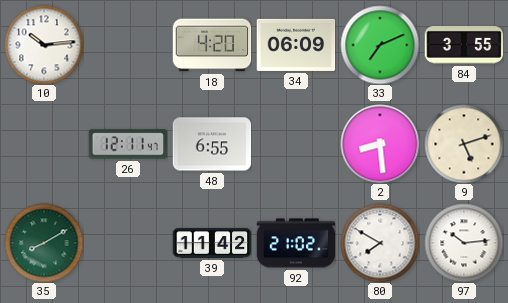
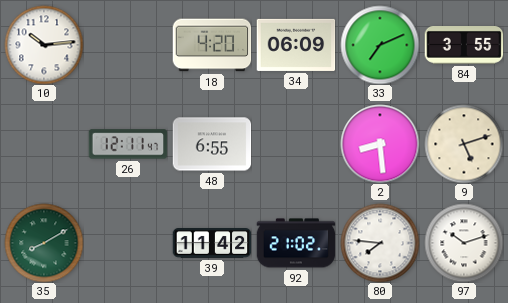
80: 7:50 -> 7:46 (380, 243)
97: 10:14 -> 10:12 (464, 243)
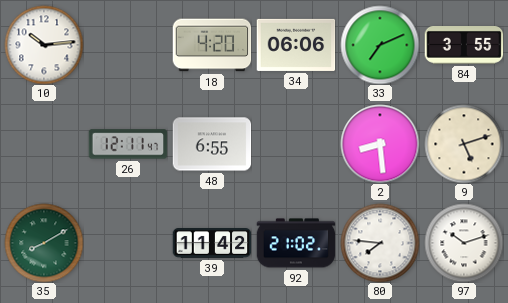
34: 06:09 -> 06:06 (296, 45)
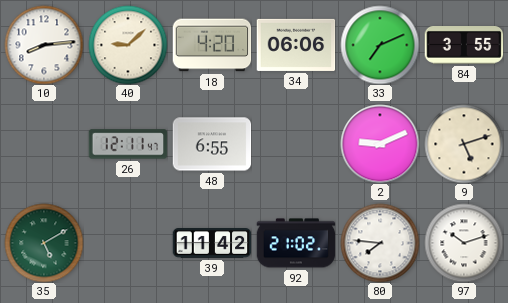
10: 10:14 -> 8:14 (44, 45)
40: none -> 9:08 (128, 45)
2: 8:29 -> 9:11 (380, 144)
35: 8:10 -> 5:10 (44, 243)
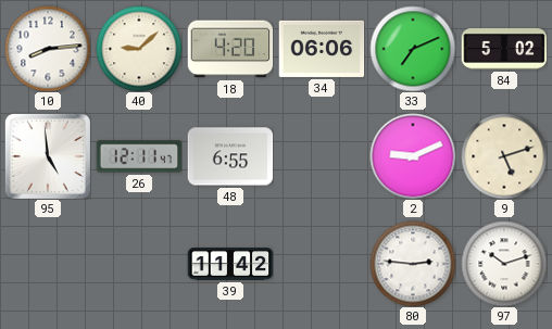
84: 3:55 -> 5:02 (504, 50)
95: none -> 4:59 (48, 156)
35: 5:10 -> none (44, 243)
92: 21:02 -> none (296, 243)
80: 7:46 -> 2:46 (413, 264)
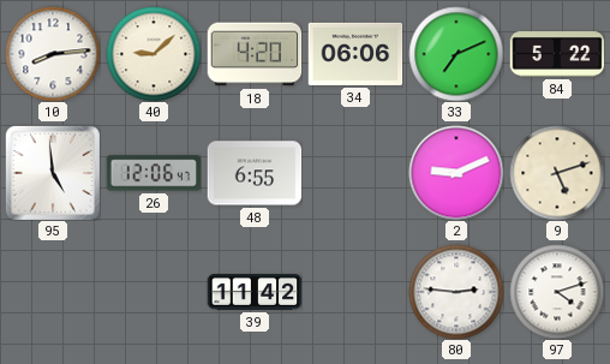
84: 5:02 -> 5:22 (557, 55)
26: 12:11 -> 12:06 (154, 173)
97: 10:12 -> 4:12 (557, 292)
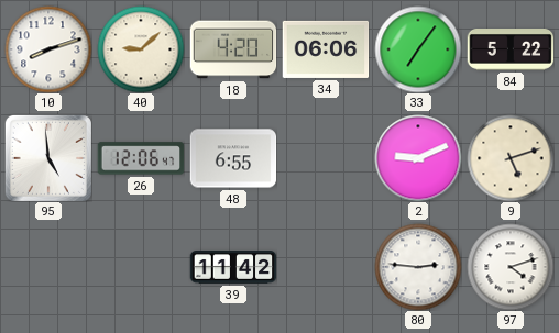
10: 8:14 -> 8:12 (48, 49)
33: 7:11 -> 7:06 (418, 49)
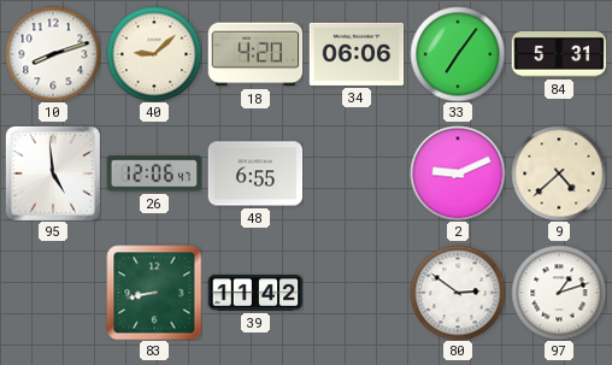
84: 5:22 -> 5:31 (559, 55)
9: 5:12 -> 4:38 (559, 173)
83: none -> 8:43 (154, 293)
80: 2:46 -> 2:51 (458, 293)
97: 4:12 -> 1:12 (559, 293)
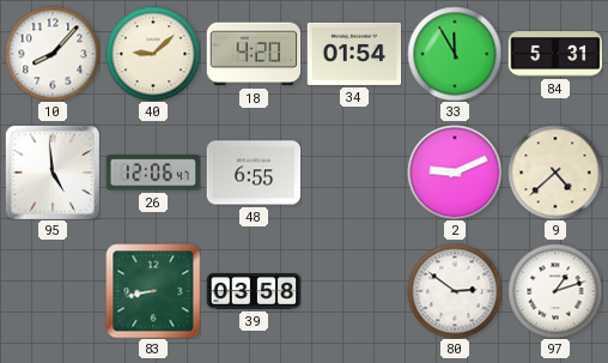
10: 8:12 -> 8:07 (53, 54)
34: 06:06 -> 01:54 (354, 54)
33: 7:06 -> 11:55 (455, 54)
39: 11:42 -> 03:58 (254, 292)
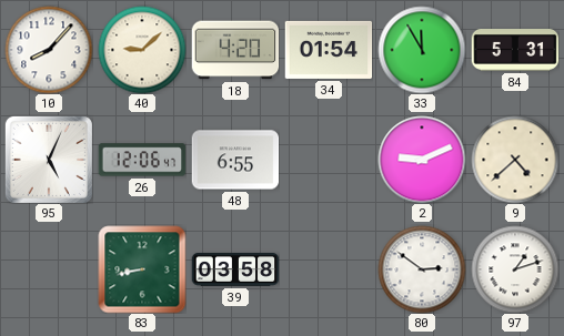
95: 4:59 -> 5:04 (49, 160)
